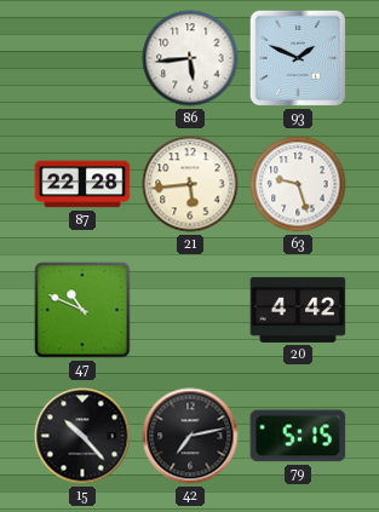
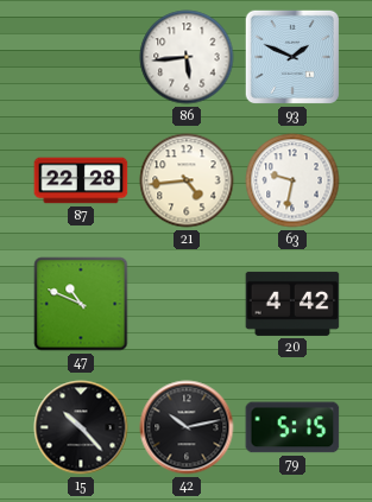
21: 5:44 -> 4:44 (187, 180)
63: 9:27 -> 9:32 (292, 180)
42: 7:13 -> 10:13 (187, 427)
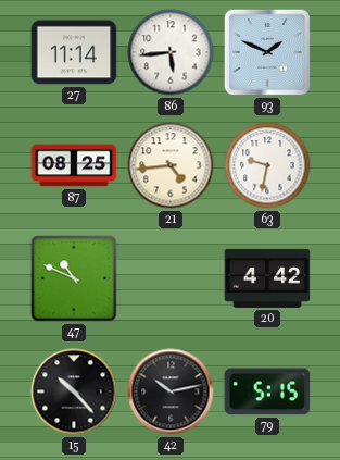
27: none -> 11:14 (74, 52)
87: 22:28 -> 08:25 (74, 165)
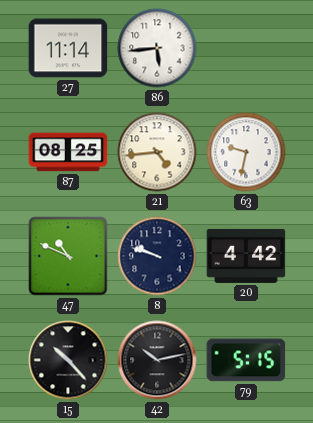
93: 1:49 -> none (267, 52)
8: none -> 9:48 (157, 256)
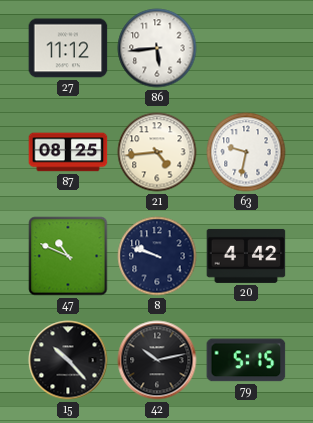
27: 11:14 -> 11:12 (68, 48)
